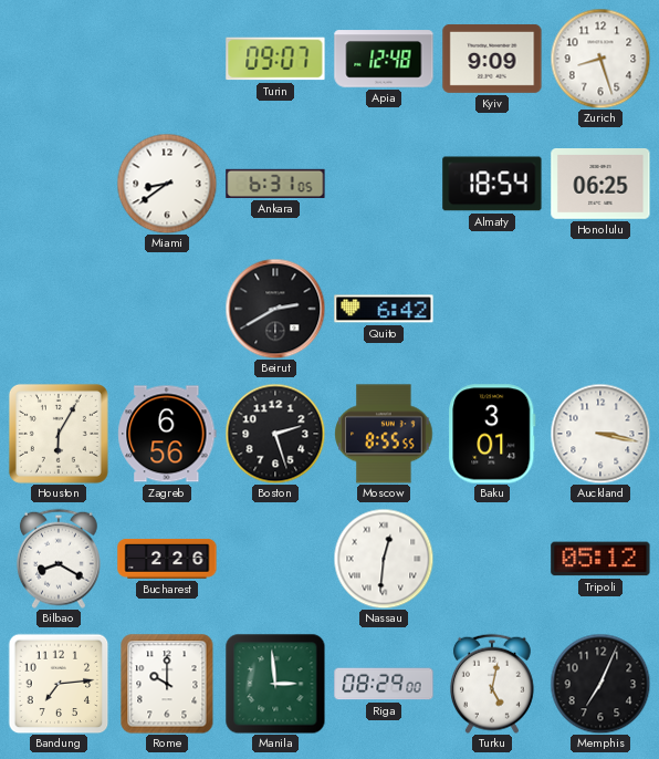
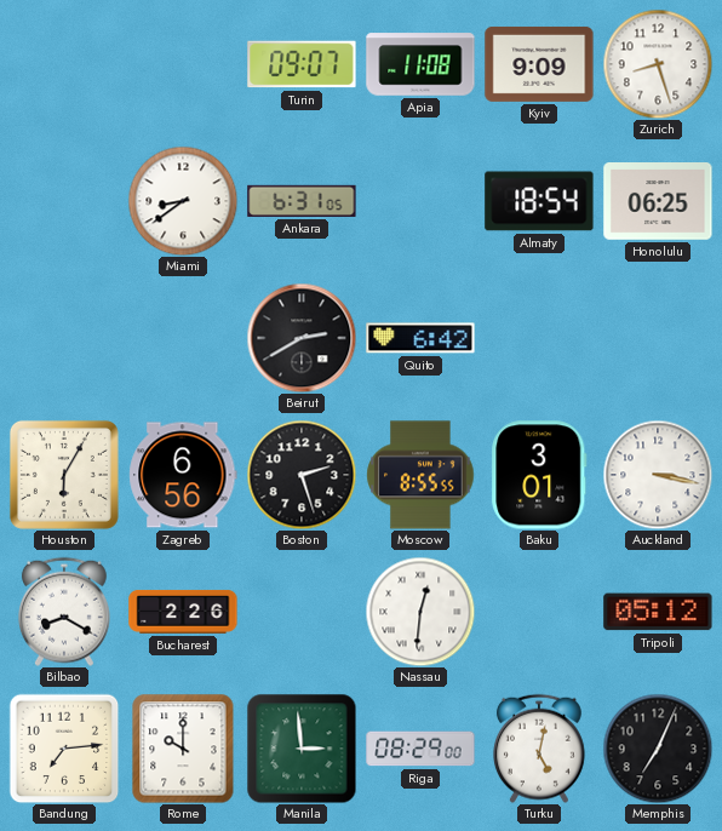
Apia: 12:48 -> 11:08 (420, 64)
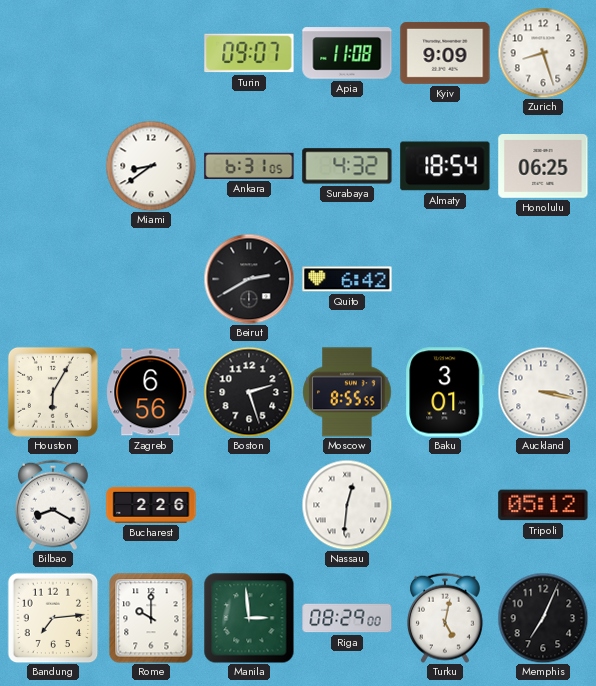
Surabaya: none -> 4:32 (347, 166)
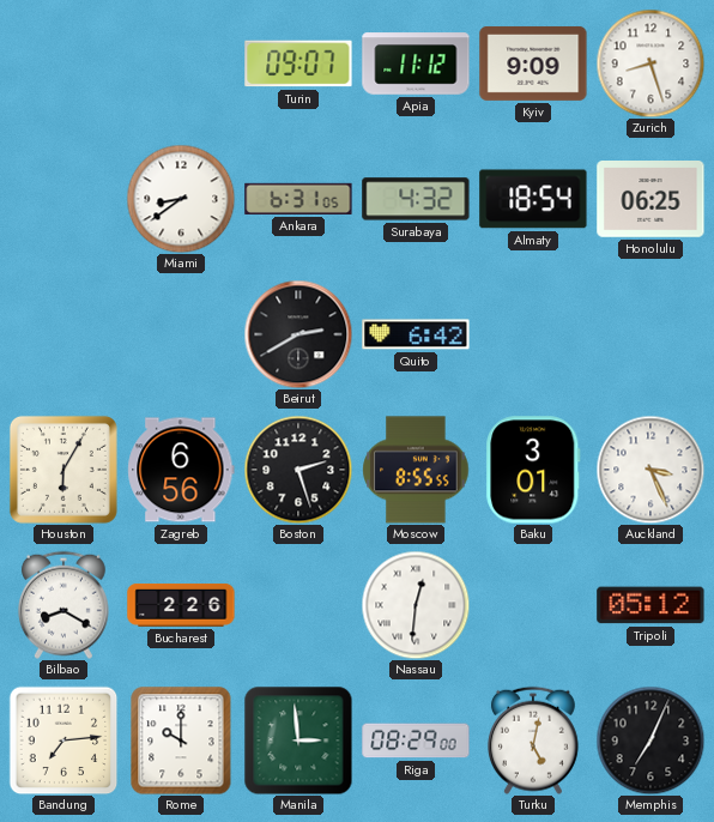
Apia: 11:08 -> 11:12 (416, 64)
Auckland: 3:17 -> 3:26 (651, 470)
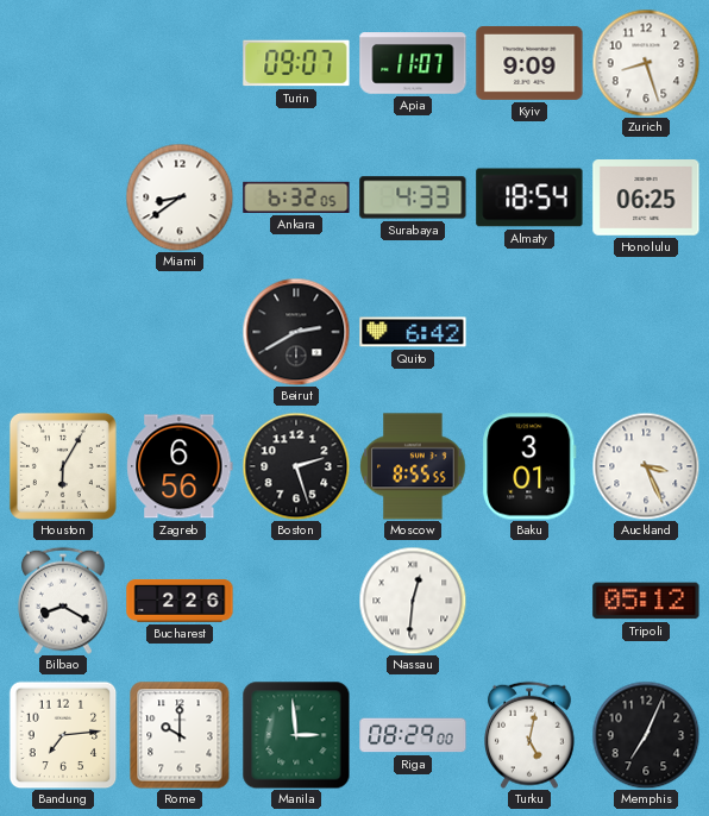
Apia: 11:12 -> 11:07 (413, 63)
Ankara: 6:31 -> 6:32 (296, 197)
Surabaya: 4:32 -> 4:33 (413, 197)
